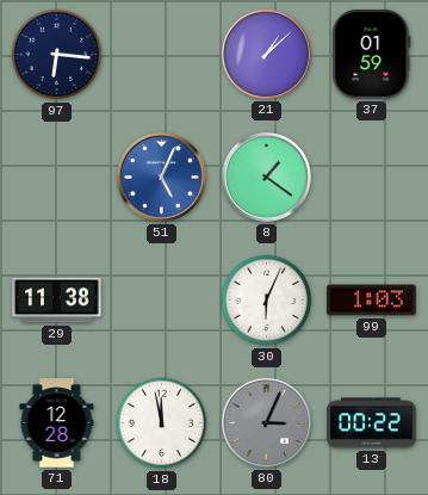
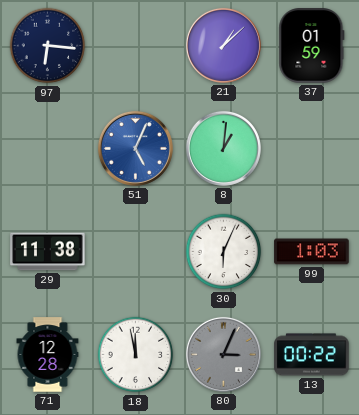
8: 1:21 -> 1:01 (223, 148)
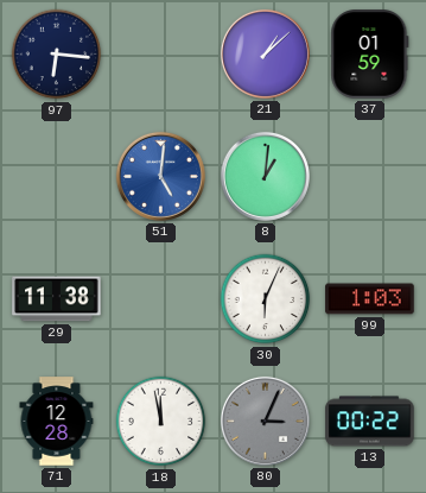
51: 5:04 -> 5:01 (160, 176)
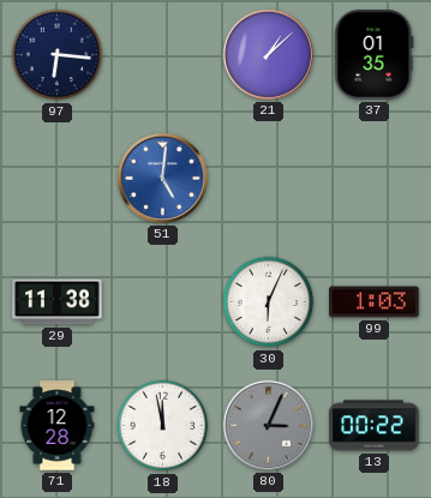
37: 01:59 -> 01:35 (375, 55)
8: 1:01 -> none (265, 176)
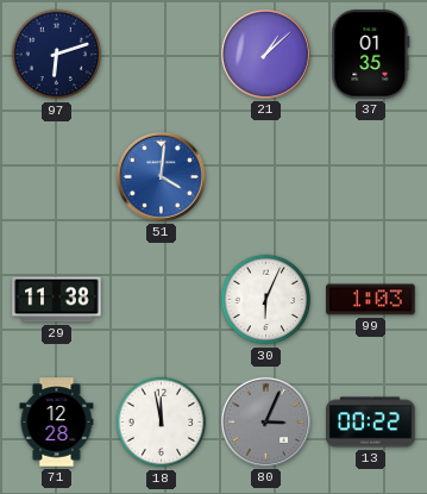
97: 6:16 -> 6:12 (57, 55)
51: 5:01 -> 4:01 (161, 176)
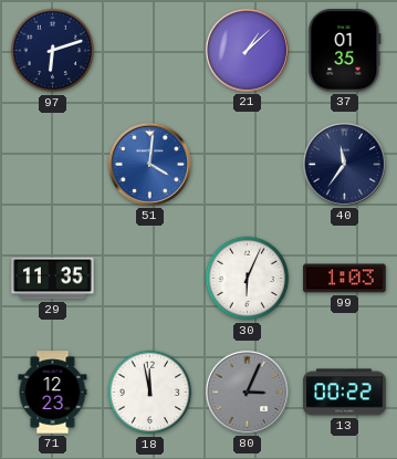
40: none -> 11:36 (344, 164)
29: 11:38 -> 11:35 (53, 279)
71: 12:28 -> 12:23 (53, 393)
